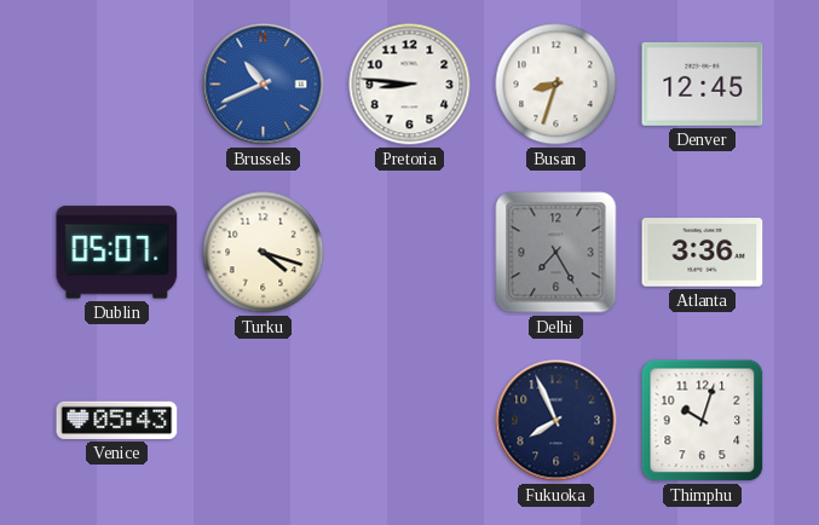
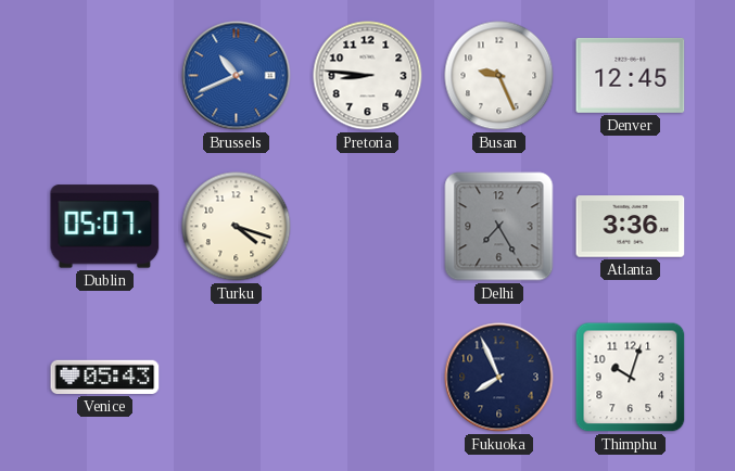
Busan: 8:33 -> 9:26 (499, 76)
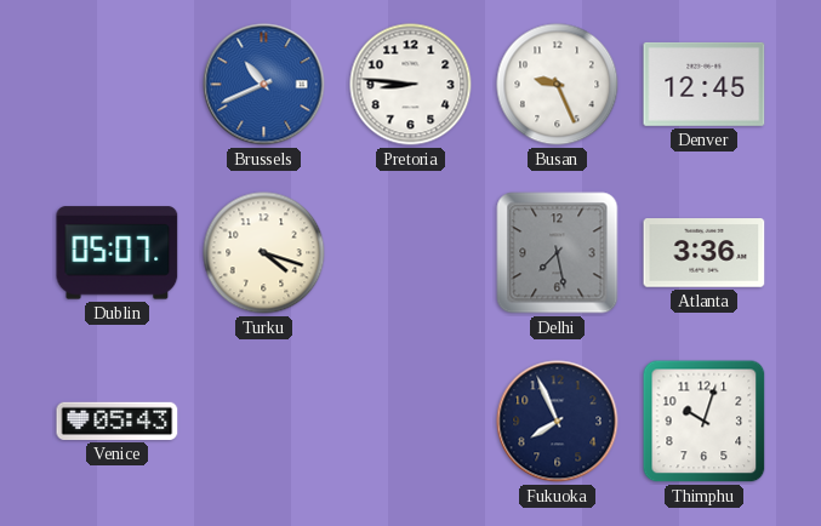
Delhi: 7:25 -> 7:28 (558, 253)
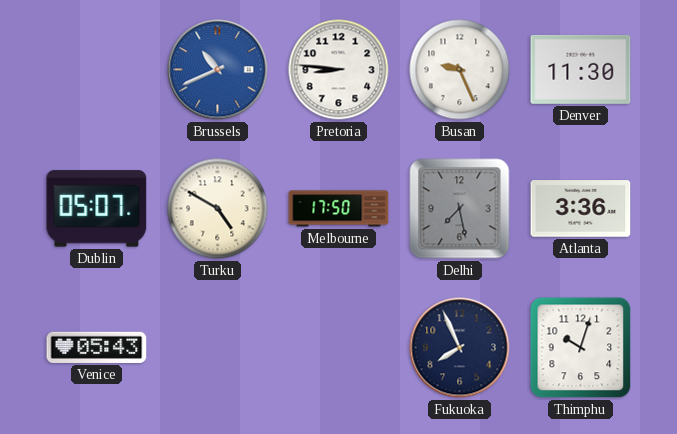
Denver: 12:45 -> 11:30 (581, 69)
Turku: 4:18 -> 4:50 (218, 209)
Melbourne: none -> 17:50 (339, 209)
